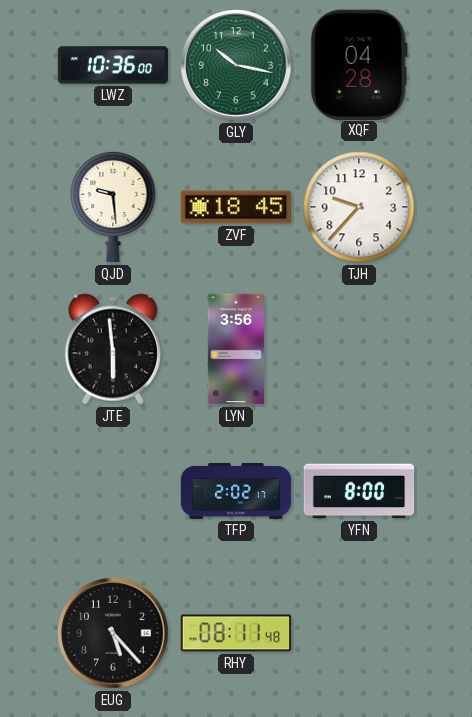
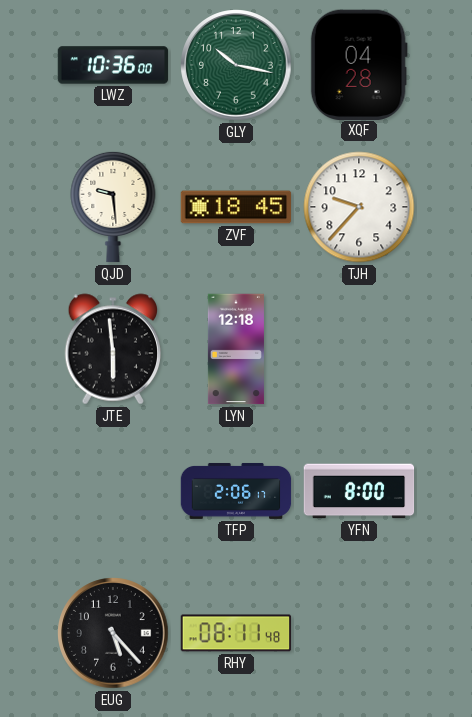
LYN: 3:56 -> 12:18 (236, 349)
TFP: 2:02 -> 2:06 (236, 491)
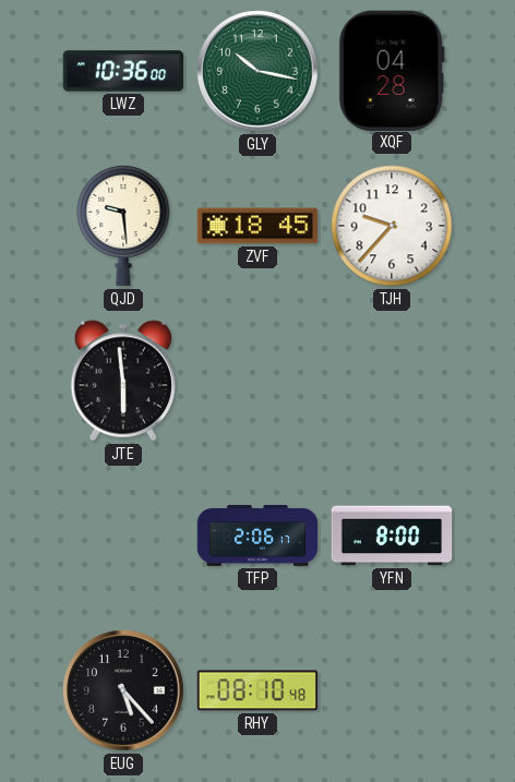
LYN: 12:18 -> none (236, 349)
RHY: 08:11 -> 08:10 (257, 690)
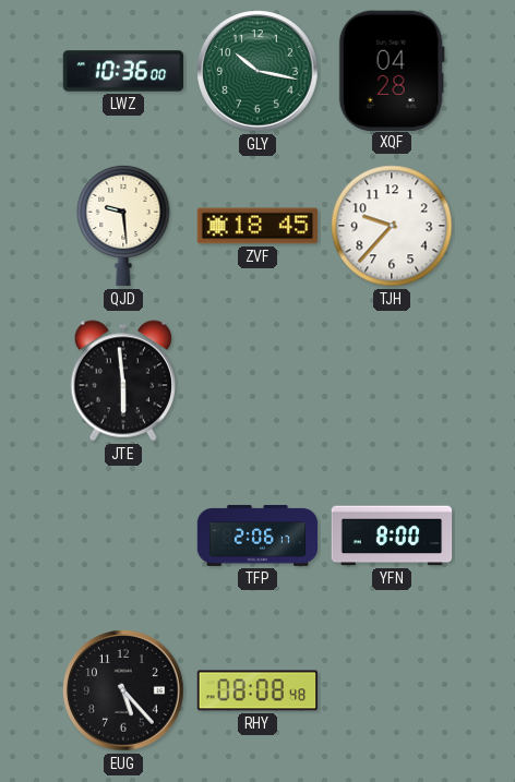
RHY: 08:10 -> 08:08 (257, 690)
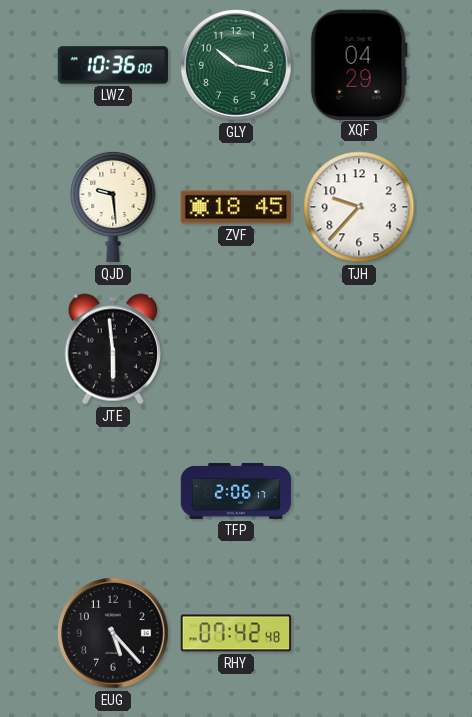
XQF: 04:28 -> 04:29 (359, 64)
YFN: 8:00 -> none (392, 536)
RHY: 08:08 -> 07:42 (236, 633)
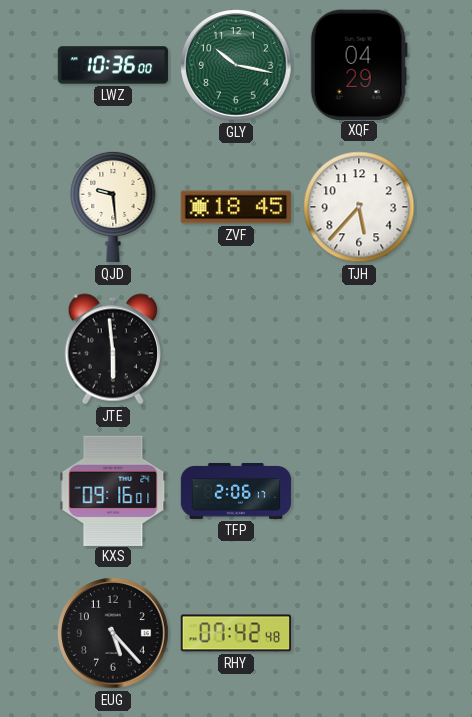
TJH: 9:37 -> 5:37 (359, 207)
KXS: none -> 09:16 (113, 490)
